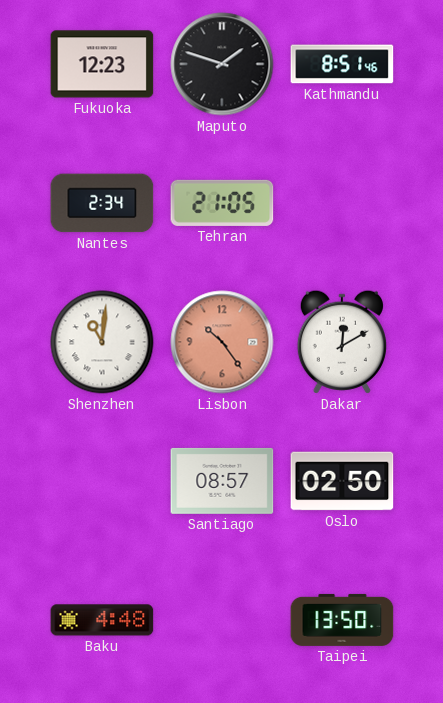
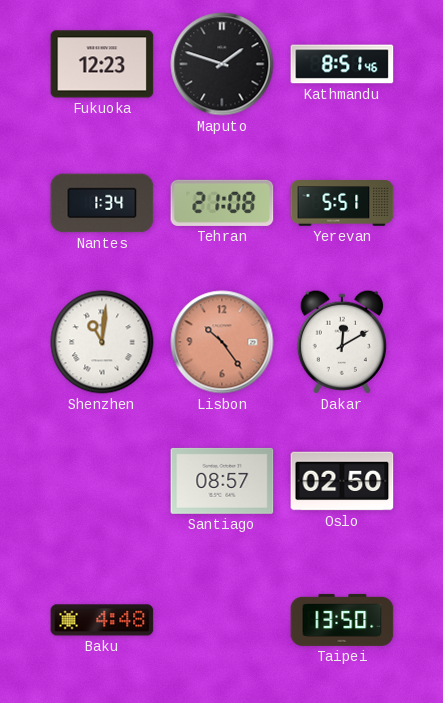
Nantes: 2:34 -> 1:34 (102, 203)
Tehran: 21:05 -> 21:08 (222, 203)
Yerevan: none -> 5:51 (342, 203)
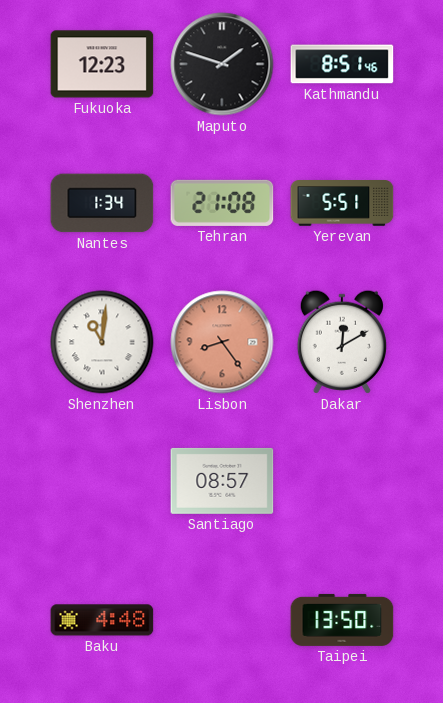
Lisbon: 10:24 -> 8:24 (222, 342)
Oslo: 02:50 -> none (342, 481)
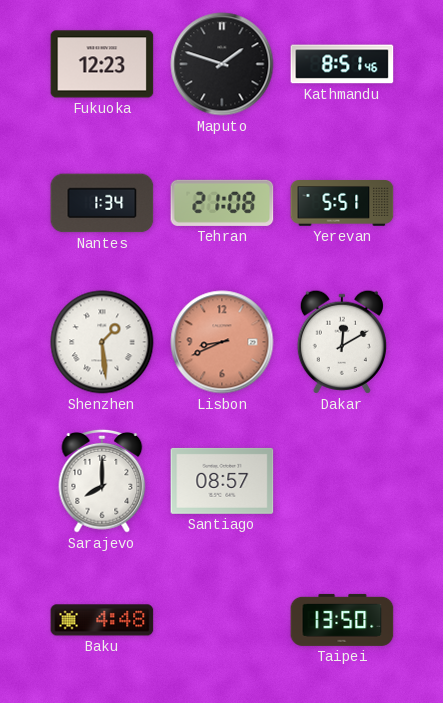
Shenzhen: 11:01 -> 1:29 (102, 342)
Lisbon: 8:24 -> 8:41 (222, 342)
Sarajevo: none -> 8:00 (102, 481)
